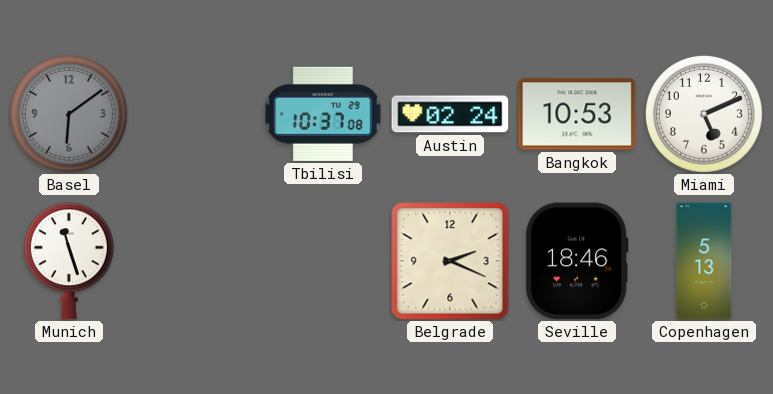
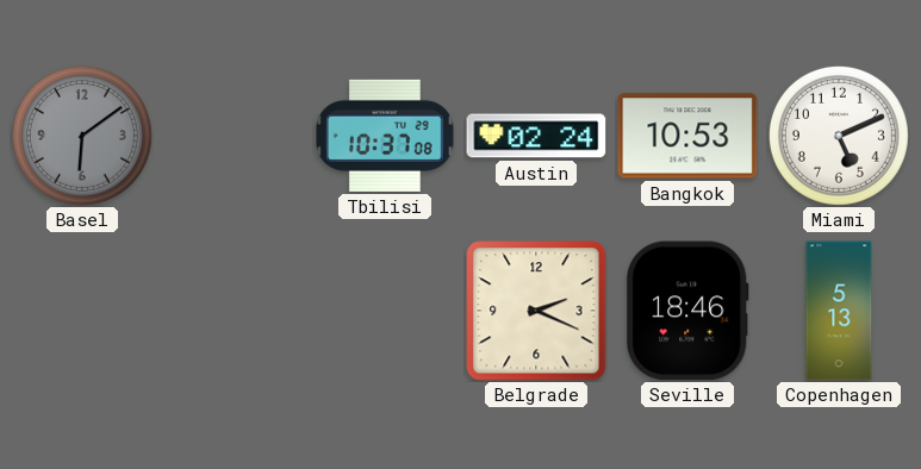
Munich: 11:27 -> none (69, 261)
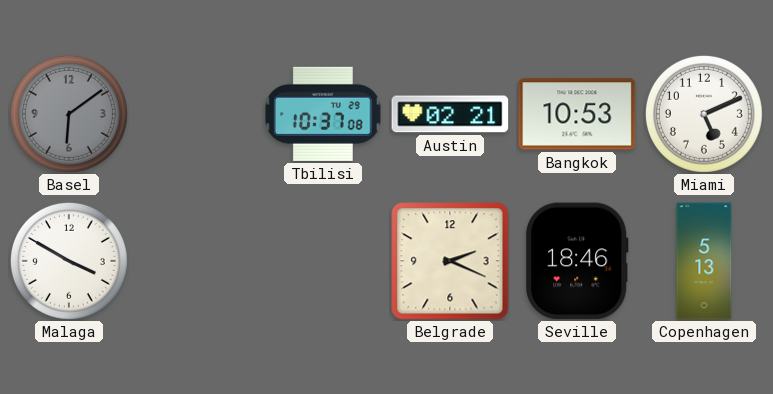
Austin: 02:24 -> 02:21 (450, 114)
Malaga: none -> 3:50 (69, 261)
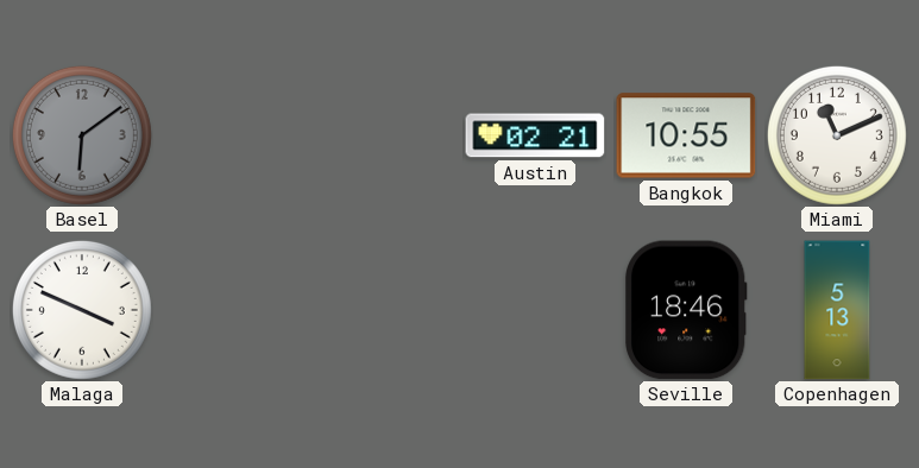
Tbilisi: 10:37 -> none (324, 114)
Bangkok: 10:53 -> 10:55 (686, 135)
Miami: 5:11 -> 11:11 (837, 135)
Malaga: 3:50 -> 3:49 (82, 310)
Belgrade: 2:19 -> none (450, 261)
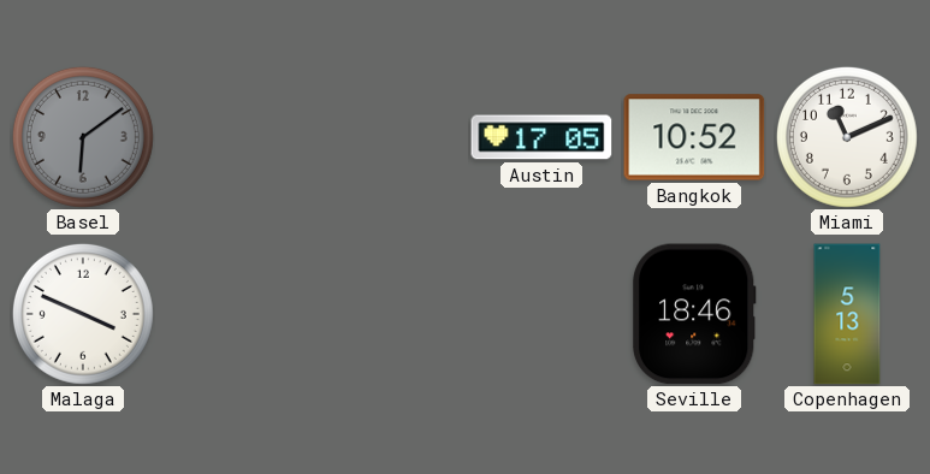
Austin: 02:21 -> 17:05 (541, 137)
Bangkok: 10:55 -> 10:52 (694, 137)
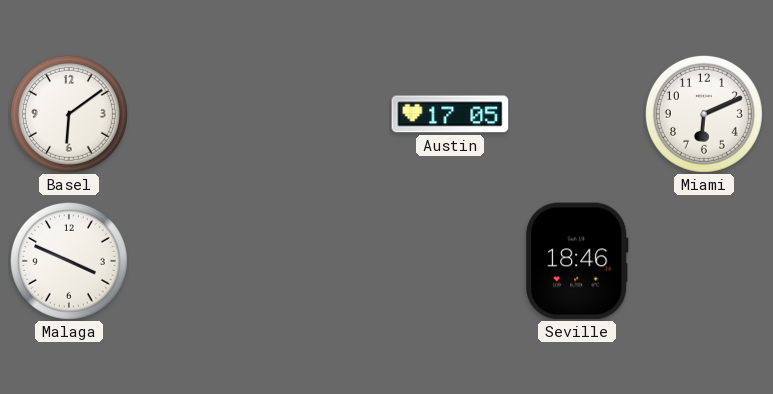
Basel dial: grey -> white (69, 114)
Bangkok: 10:52 -> none (694, 137)
Miami: 11:11 -> 6:11 (704, 114)
Copenhagen: 5:13 -> none (847, 314)
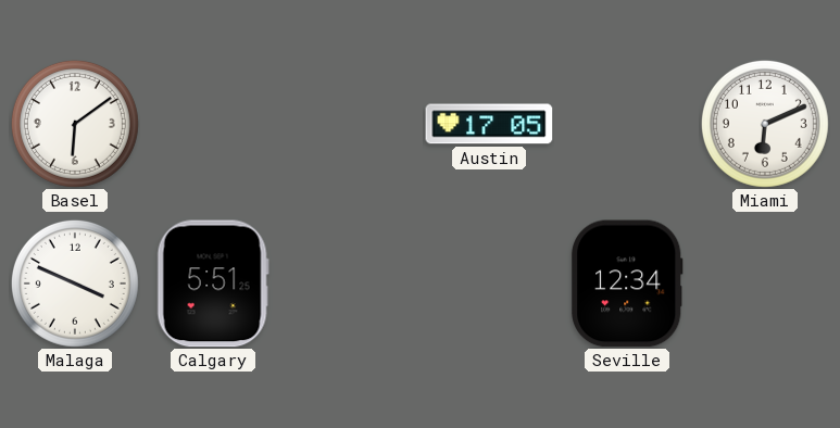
Calgary: none -> 5:51 (213, 284)
Seville: 18:46 -> 12:34 (628, 284)
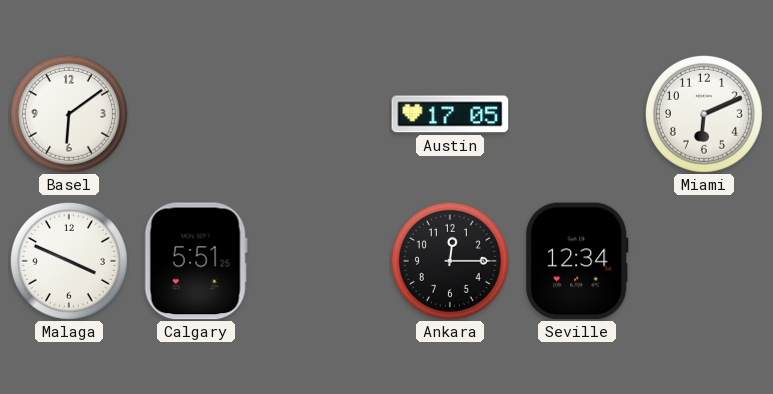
Ankara: none -> 12:15 (450, 261)
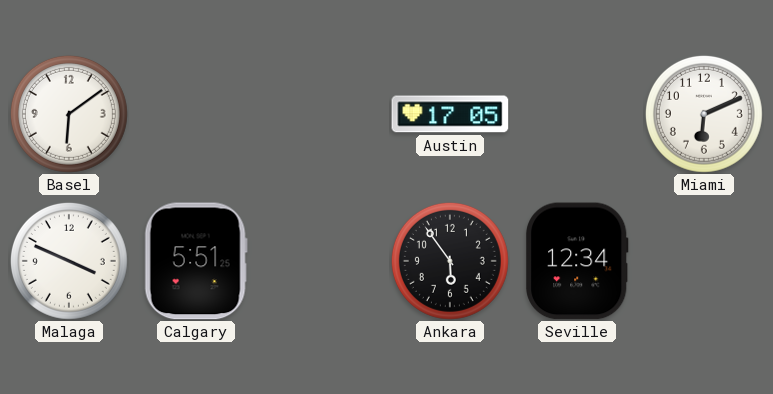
Ankara: 12:15 -> 5:54 (450, 261)
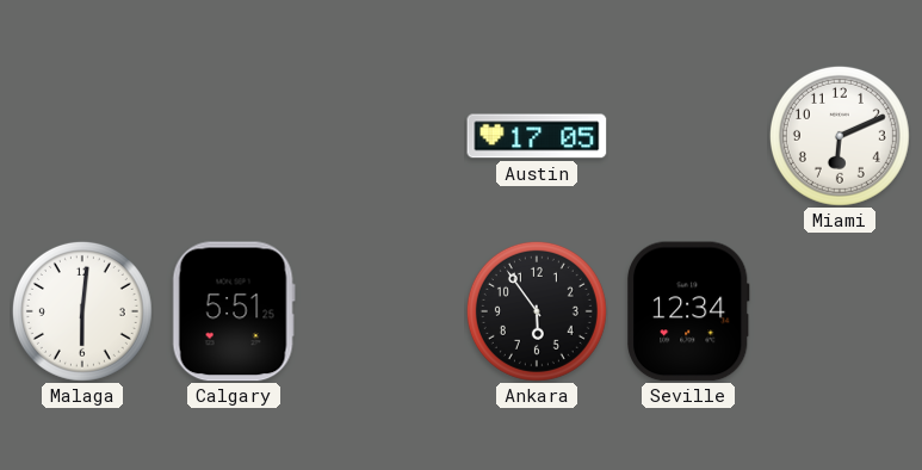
Basel: 6:09 -> none (69, 114)
Malaga: 3:49 -> 6:01 (82, 311)
